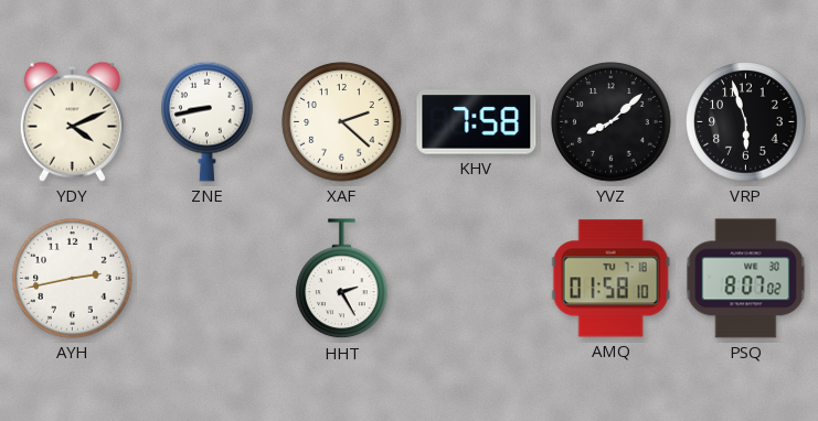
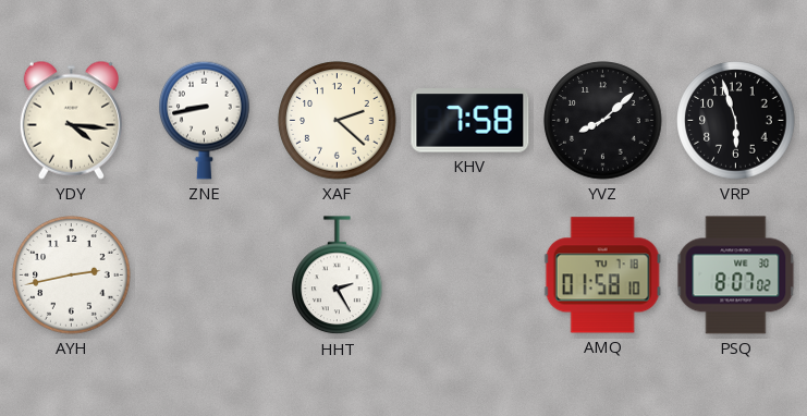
YDY: 4:11 -> 4:16 (71, 120)
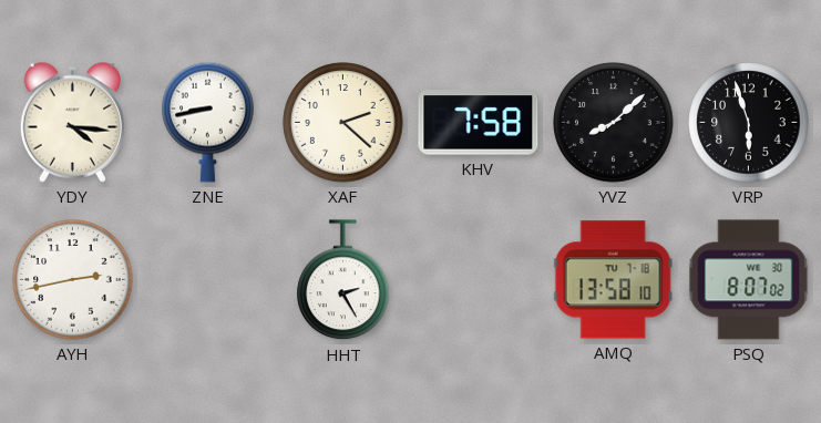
AMQ: 01:58 -> 13:58 (613, 280)
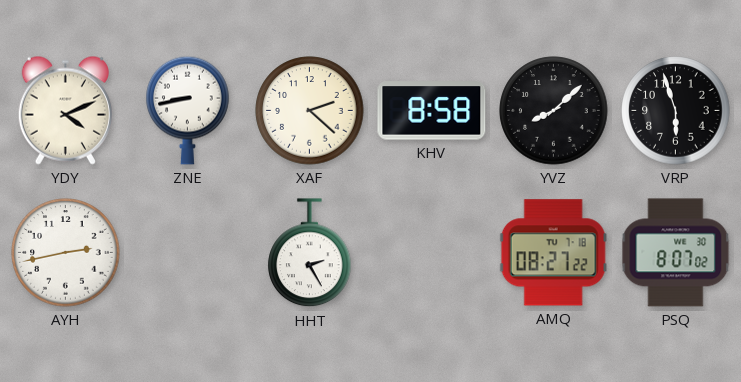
YDY: 4:16 -> 4:11 (65, 110)
KHV: 7:58 -> 8:58 (432, 111)
AMQ: 13:58 -> 08:27 (553, 253)
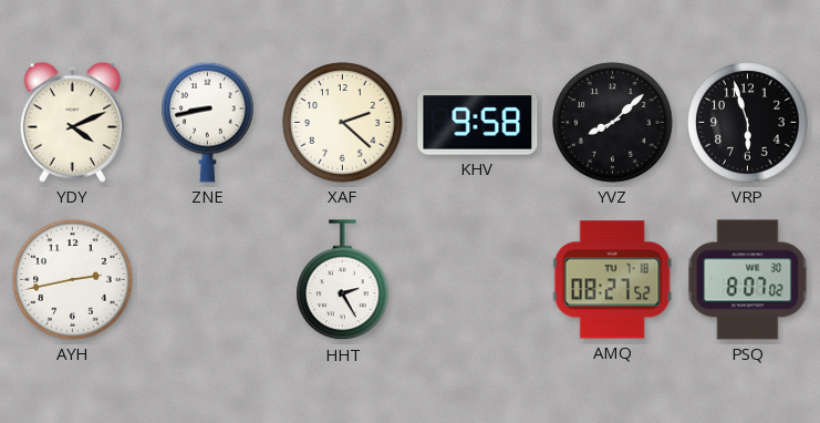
KHV: 8:58 -> 9:58 (478, 123)
AMQ: 08:27:22 -> 08:27:52 (612, 280)
